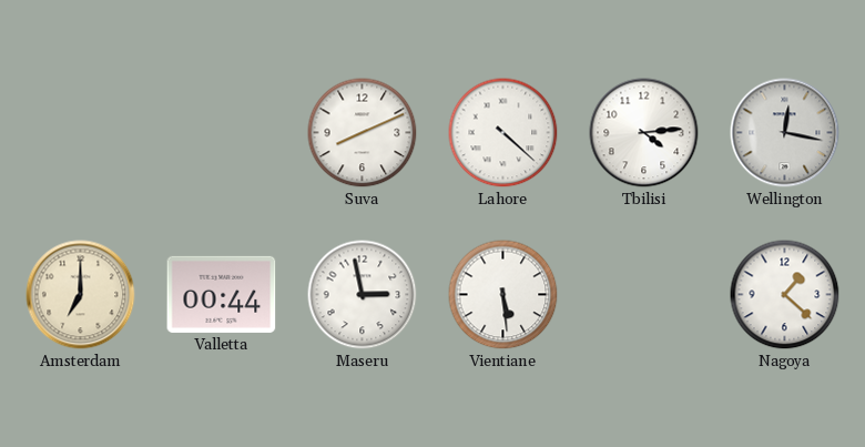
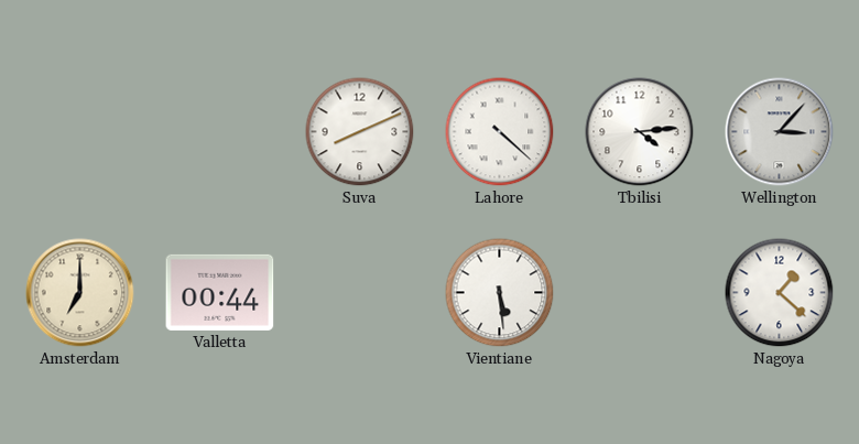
Wellington: 12:17 -> 3:07 (780, 132)
Maseru: 2:58 -> none (363, 295)
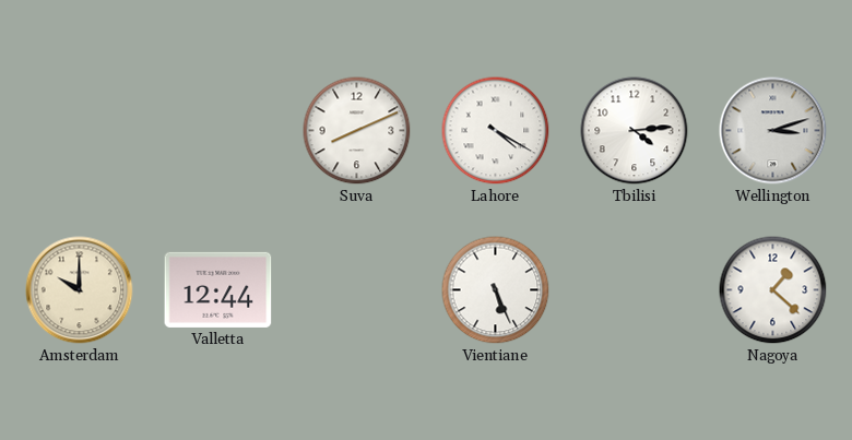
Lahore: 4:22 -> 4:20 (496, 131)
Wellington: 3:07 -> 3:12 (773, 131)
Amsterdam: 7:00 -> 10:00 (80, 290)
Valletta: 00:44 -> 12:44 (218, 289)
Vientiane: 5:29 -> 5:26 (496, 290)
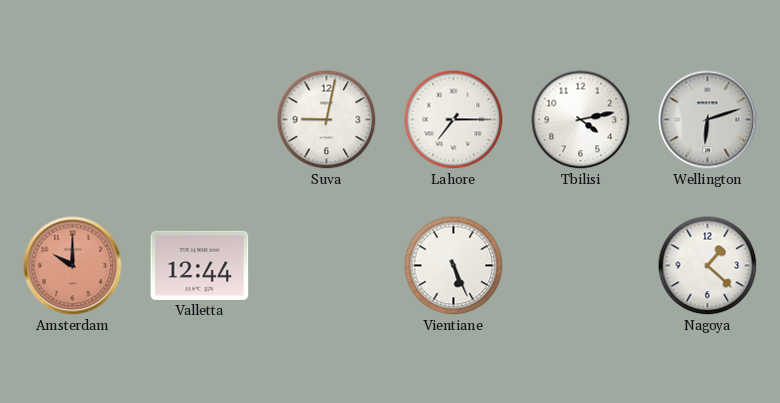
Suva: 8:11 -> 9:02 (327, 120)
Lahore: 4:20 -> 7:15 (454, 120)
Tbilisi: 4:14 -> 4:13 (581, 120)
Wellington: 3:12 -> 6:12 (708, 120)
Amsterdam dial: cream -> salmon (73, 266)
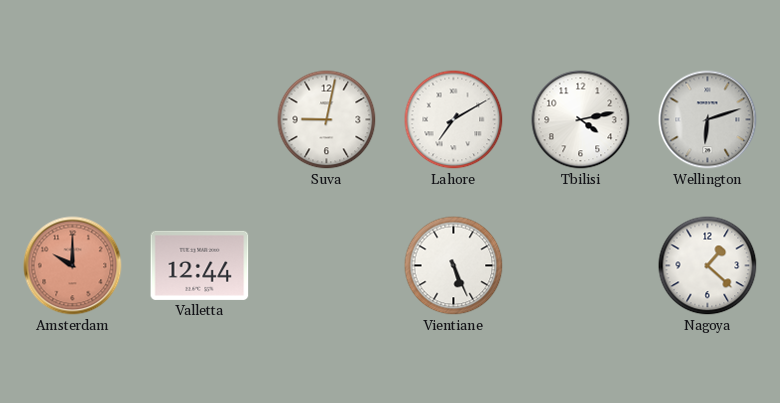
Lahore: 7:15 -> 7:10 (454, 120)
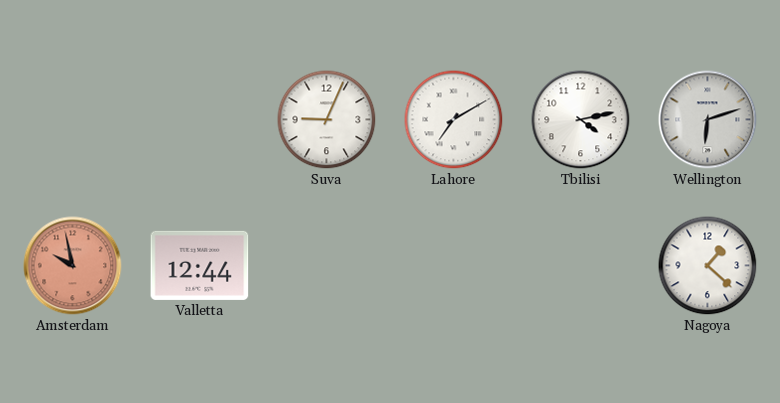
Suva: 9:02 -> 9:04 (327, 120)
Amsterdam: 10:00 -> 9:58 (73, 266)
Vientiane: 5:26 -> none (454, 266)
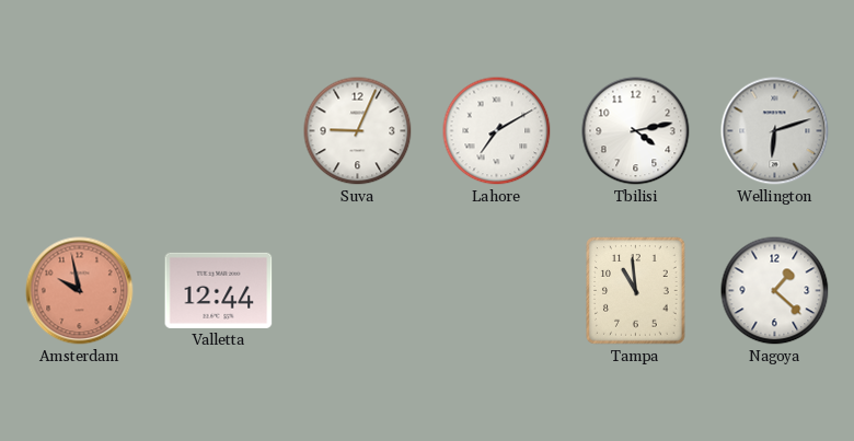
Tampa: none -> 10:59 (636, 291)
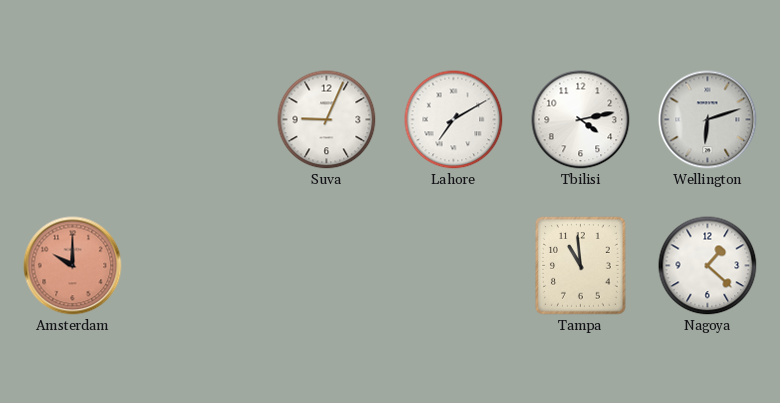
Amsterdam: 9:58 -> 10:00 (73, 266)
Valletta: 12:44 -> none (219, 290)
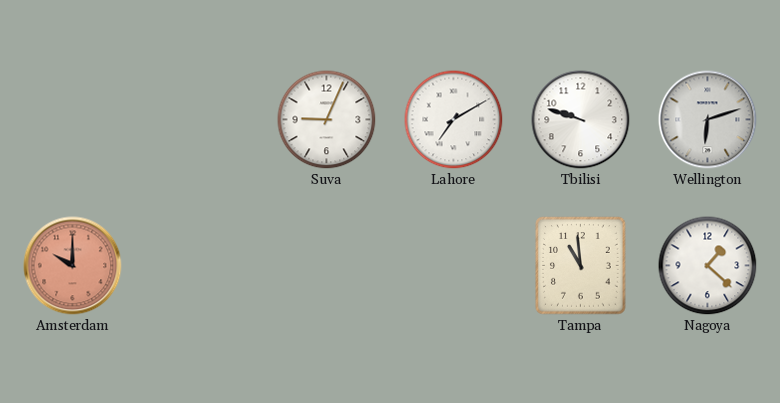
Tbilisi: 4:13 -> 9:48 (581, 120)
